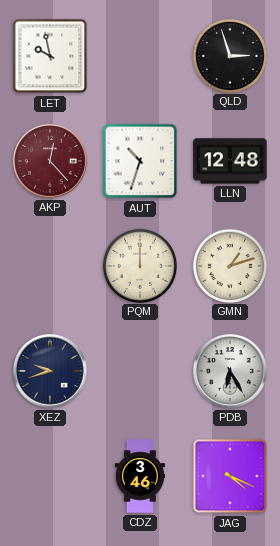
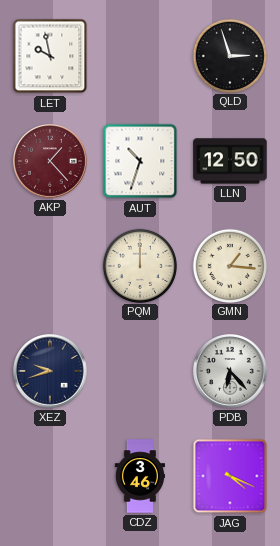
AKP: 12:23 -> 1:23 (51, 162)
LLN: 12:48 -> 12:50 (230, 161)
GMN: 1:12 -> 1:16 (229, 265)
PDB: 6:25 -> 6:23 (231, 372)
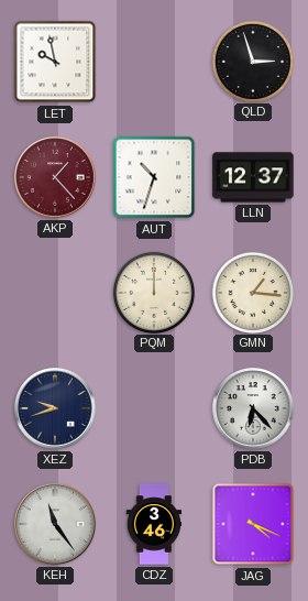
LLN: 12:50 -> 12:37 (253, 177)
KEH: none -> 11:24 (56, 525)
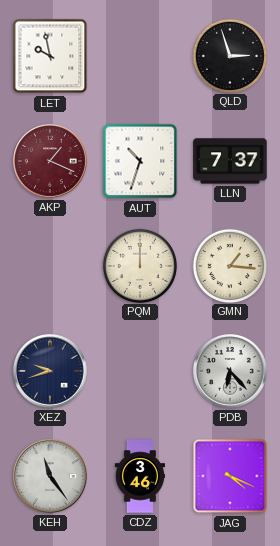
AKP: 1:23 -> 1:19 (51, 162)
LLN: 12:37 -> 7:37 (230, 161)
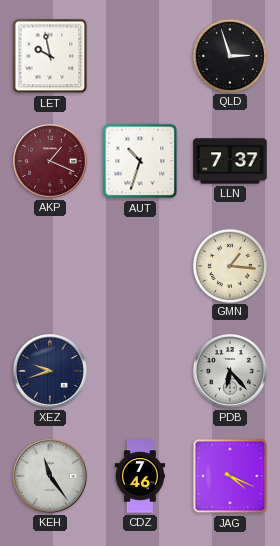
PQM: 12:00 -> none (139, 265)
CDZ: 3:46 -> 7:46 (139, 476)
